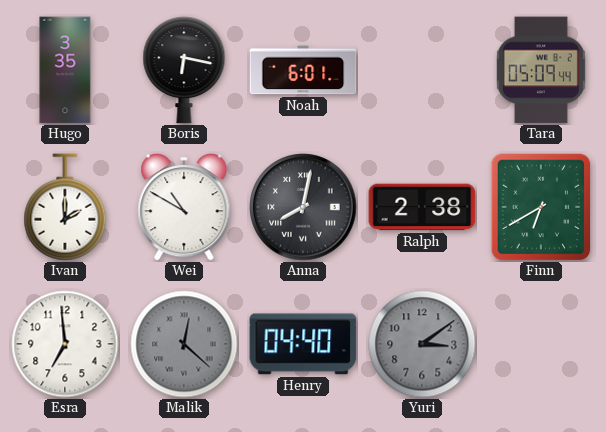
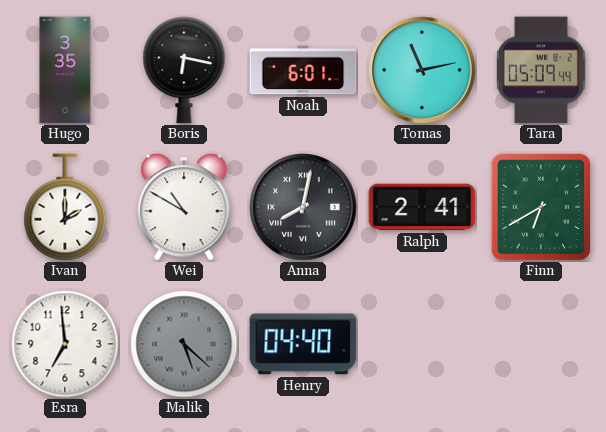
Tomas: none -> 11:13 (422, 70)
Ralph: 2:38 -> 2:41 (422, 207)
Malik: 12:22 -> 5:22 (184, 344)
Yuri: 3:09 -> none (422, 344)
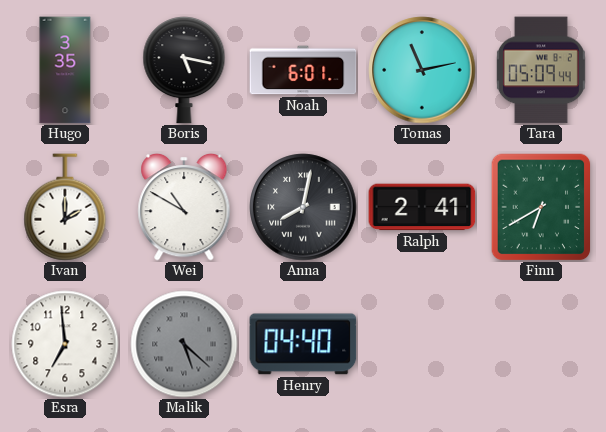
Boris: 6:17 -> 5:17 (184, 71)
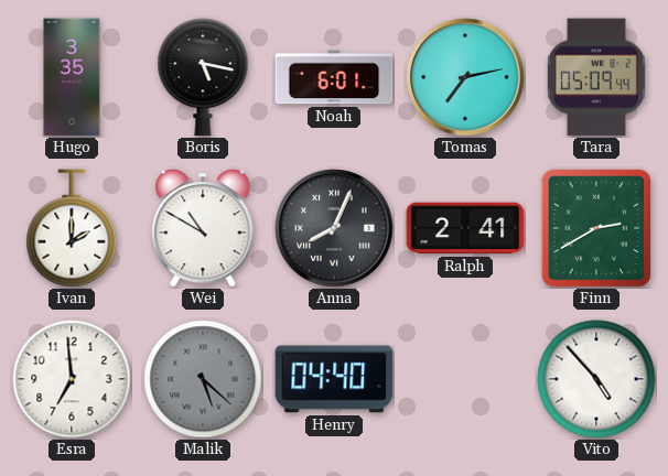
Tomas: 11:13 -> 7:13 (465, 77)
Anna: 8:02 -> 8:04 (334, 228)
Finn: 6:40 -> 2:40 (596, 228)
Vito: none -> 4:53 (596, 379)
